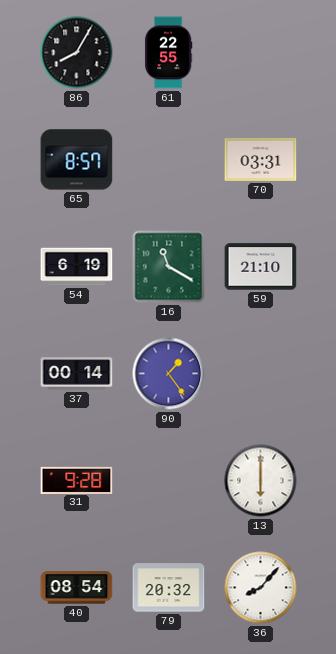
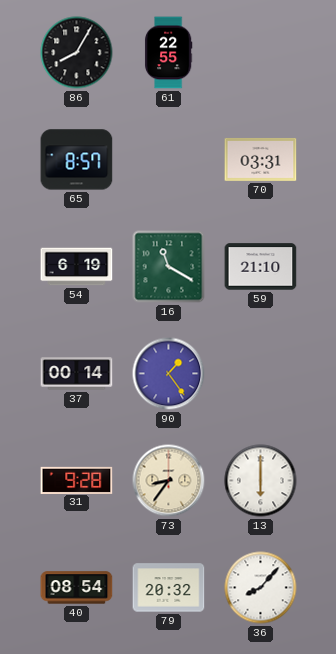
73: none -> 8:36 (169, 481)
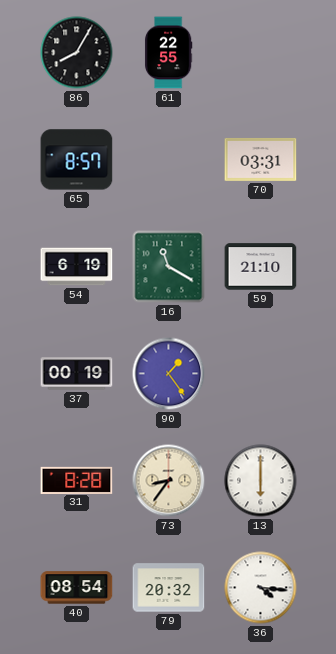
37: 00:14 -> 00:19 (77, 374)
31: 9:28 -> 8:28 (77, 480)
36: 8:07 -> 4:16 (261, 588)
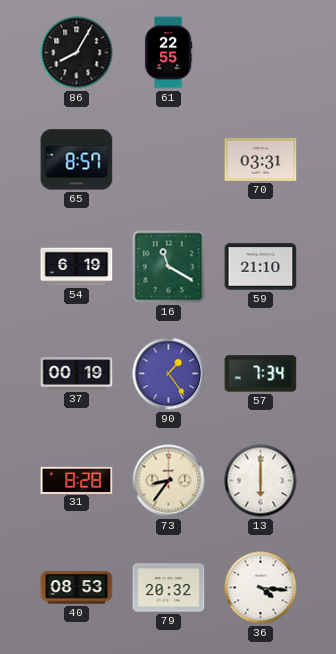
57: none -> 7:34 (261, 374)
40: 08:54 -> 08:53 (77, 588)
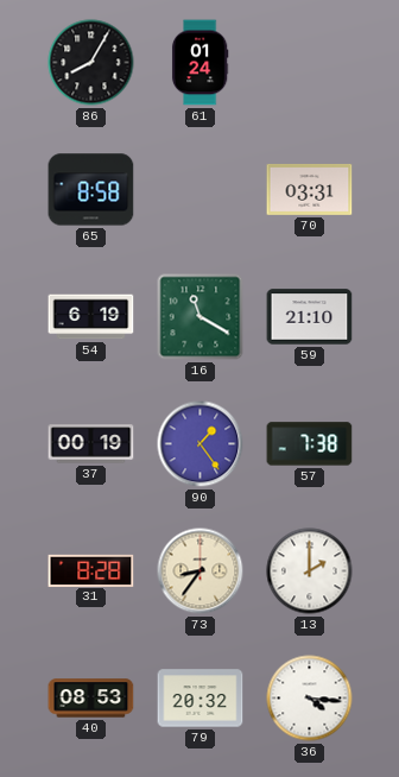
61: 22:55 -> 01:24 (199, 63)
65: 8:57 -> 8:58 (91, 190)
57: 7:34 -> 7:38 (310, 444)
13: 6:00 -> 2:00 (310, 571)
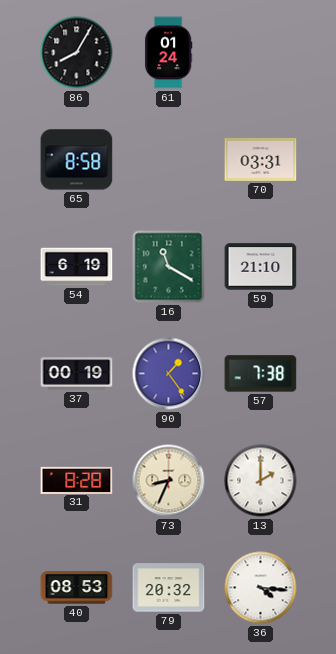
73: 8:36 -> 8:34 (169, 481)
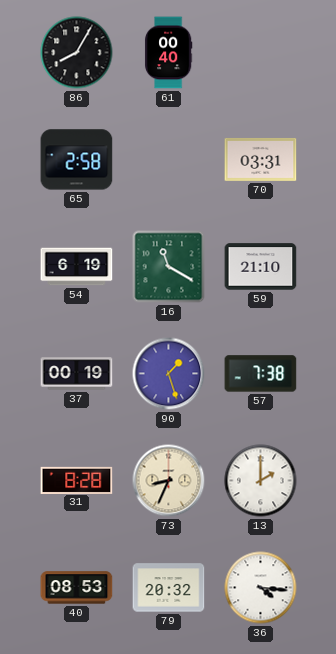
61: 01:24 -> 00:40 (168, 53)
65: 8:58 -> 2:58 (77, 160)
90: 1:24 -> 1:27 (169, 374)
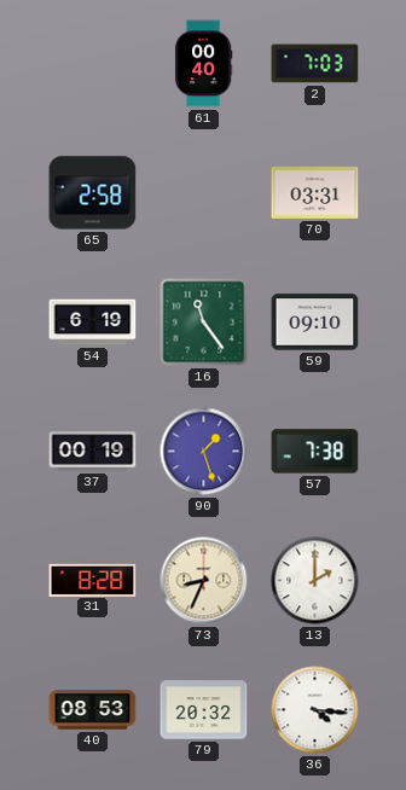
86: 8:05 -> none (77, 53)
2: none -> 7:03 (315, 64)
16: 11:20 -> 11:24 (204, 323)
59: 21:10 -> 09:10 (315, 323)
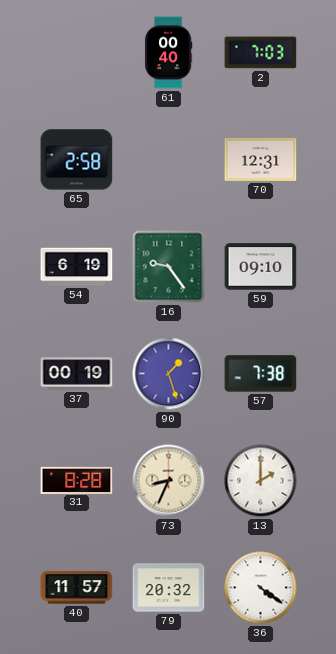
70: 03:31 -> 12:31 (261, 159)
16: 11:24 -> 9:24 (169, 267)
40: 08:53 -> 11:57 (77, 588)
36: 4:16 -> 4:21 (261, 588)
